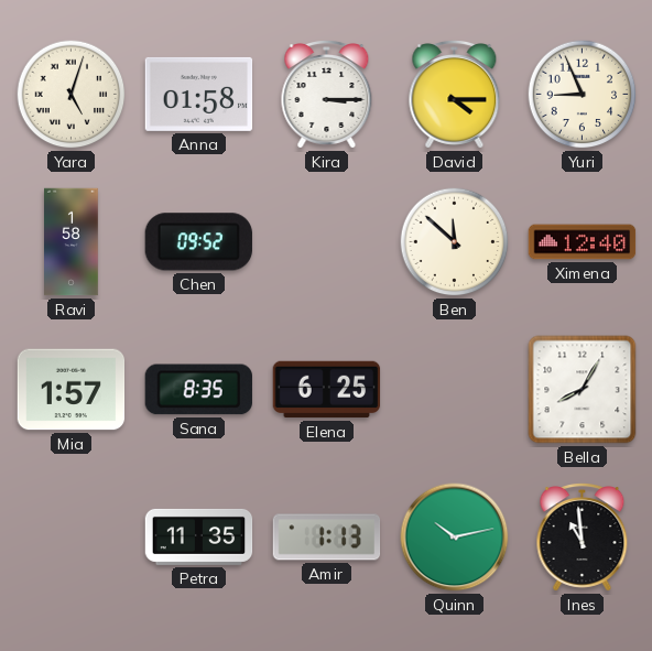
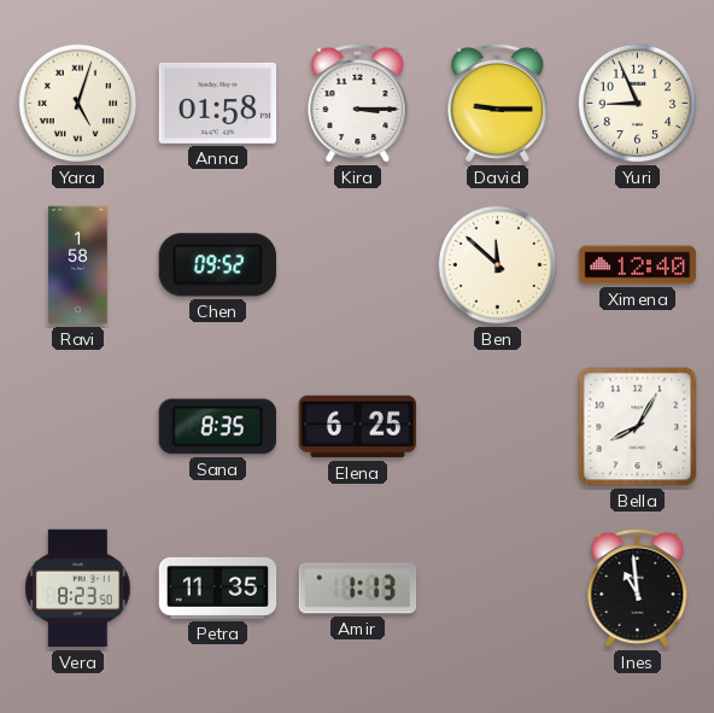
David: 4:15 -> 9:15 (498, 104)
Mia: 1:57 -> none (72, 390)
Vera: none -> 8:23 (78, 589)
Quinn: 10:13 -> none (455, 538)
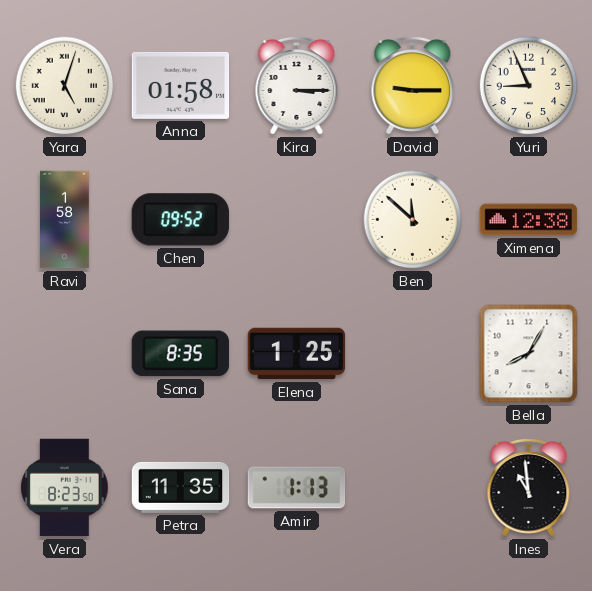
Ximena: 12:40 -> 12:38 (529, 220)
Elena: 6:25 -> 1:25 (297, 354)
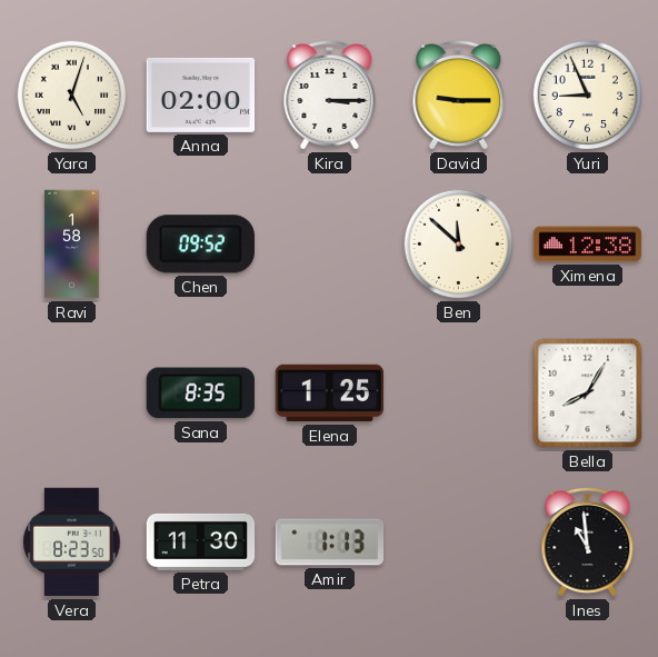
Anna: 01:58 -> 02:00 (201, 94)
Petra: 11:35 -> 11:30 (201, 541)
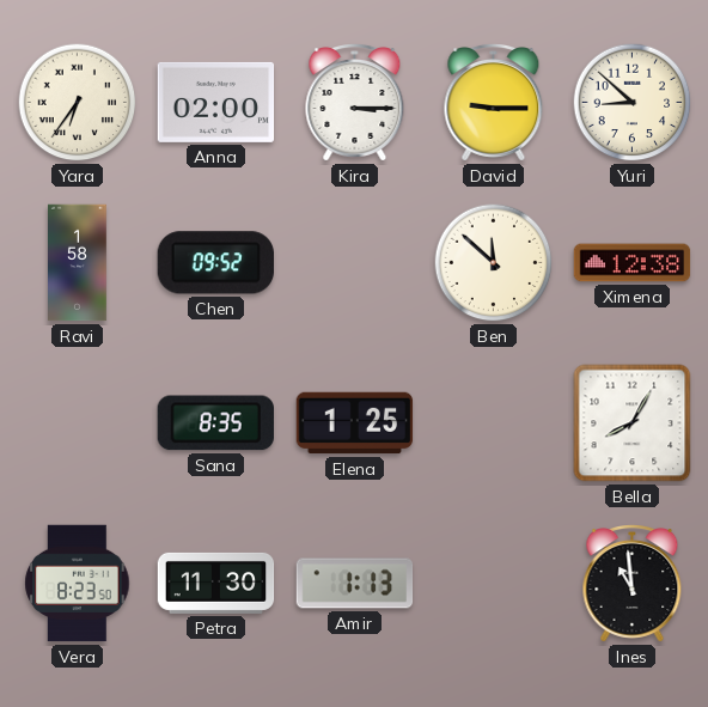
Yara: 5:03 -> 6:36 (78, 103)
Yuri: 8:56 -> 8:52 (633, 103)
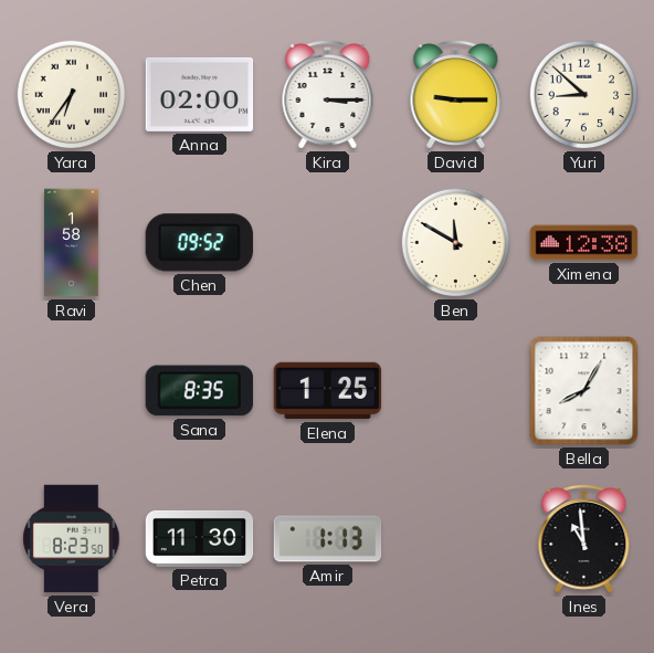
Ben: 11:52 -> 11:50 (456, 243)
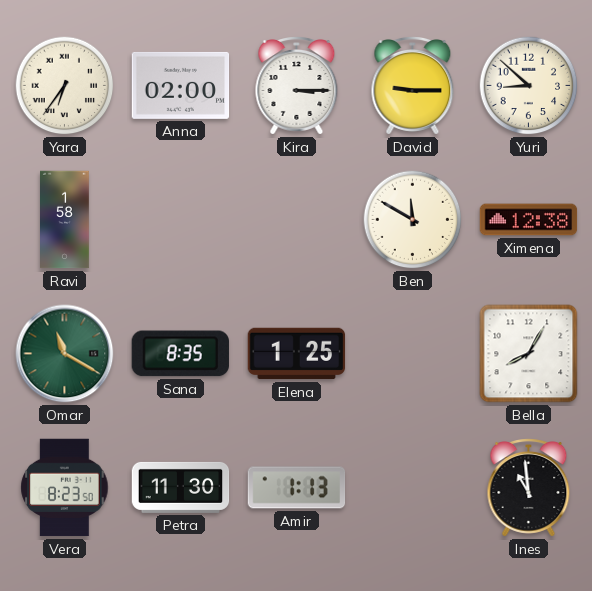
Chen: 09:52 -> none (199, 243)
Omar: none -> 11:20 (65, 354)
